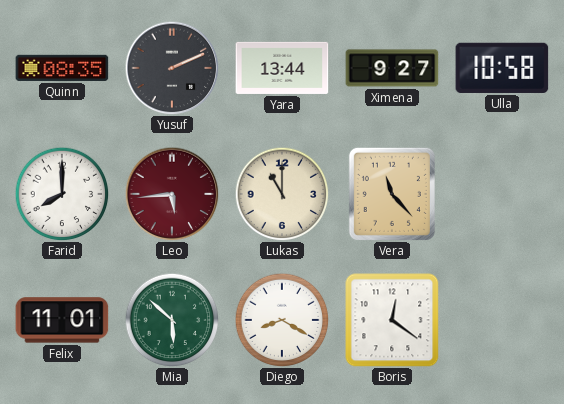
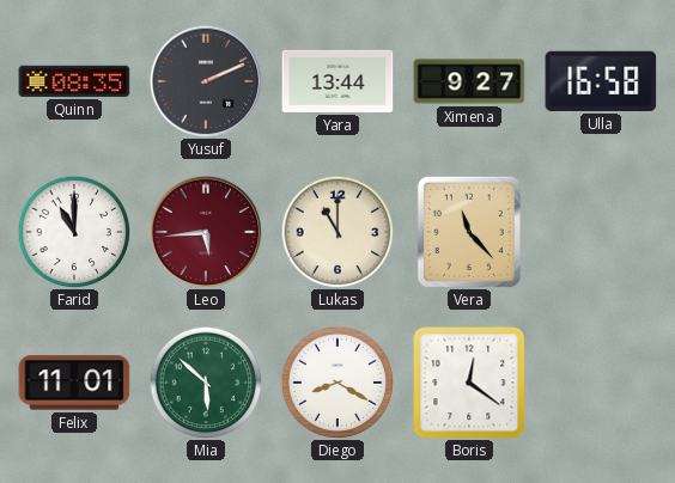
Ulla: 10:58 -> 16:58 (601, 81)
Farid: 8:00 -> 11:00 (74, 232)
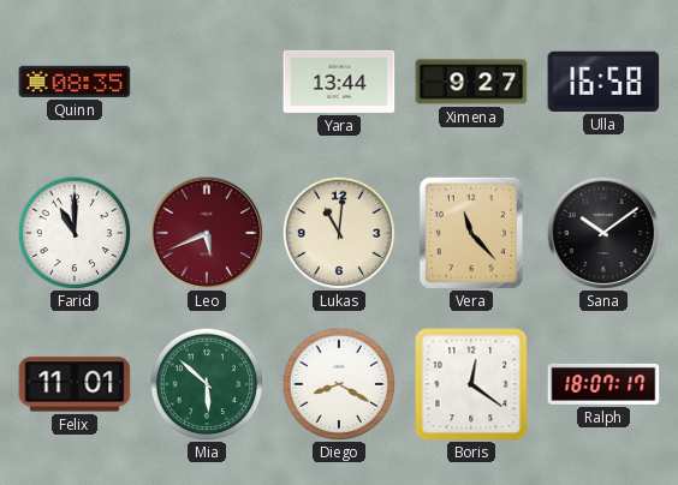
Yusuf: 2:11 -> none (206, 81)
Leo: 5:44 -> 5:41 (207, 233)
Lukas: 11:00 -> 11:01 (339, 233)
Sana: none -> 10:09 (603, 233)
Ralph: none -> 18:07 (603, 384)
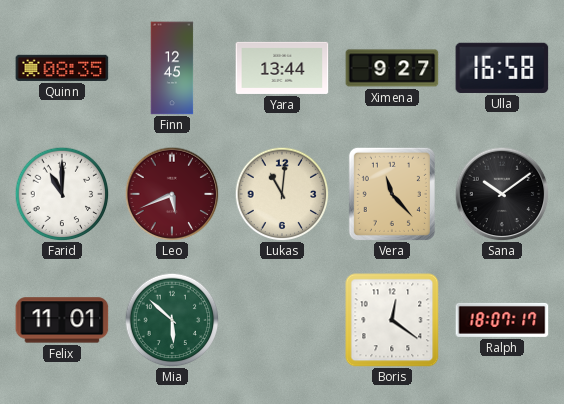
Finn: none -> 12:45 (172, 68)
Diego: 8:20 -> none (339, 384)
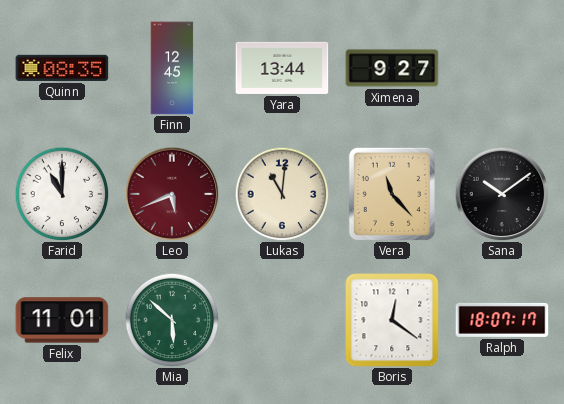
Ulla: 16:58 -> none (502, 68)
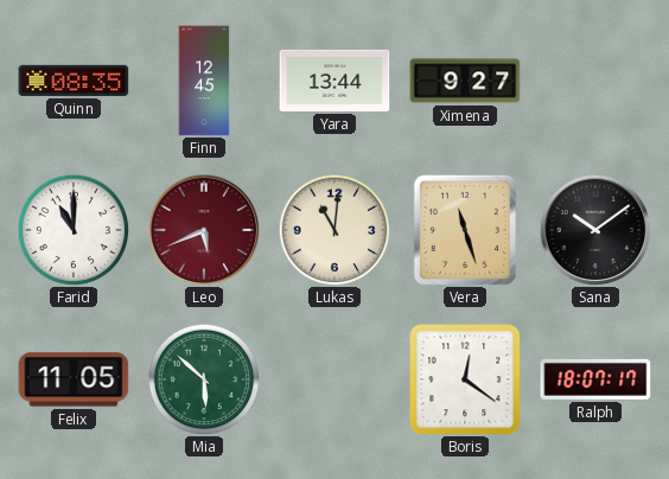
Vera: 11:23 -> 11:27 (465, 230)
Felix: 11:01 -> 11:05 (74, 379)
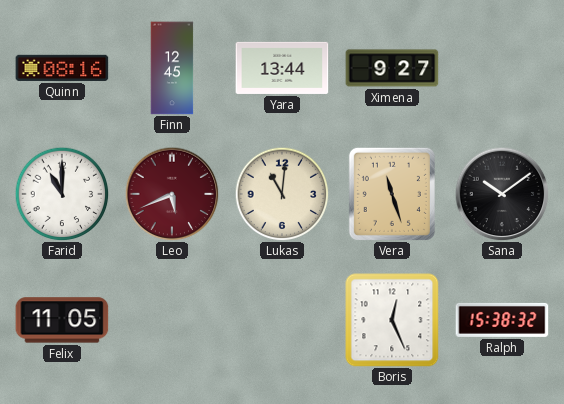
Quinn: 08:35 -> 08:16 (62, 68)
Mia: 5:52 -> none (204, 379)
Boris: 12:21 -> 12:26 (392, 320)
Ralph: 18:07 -> 15:38 (502, 320)
